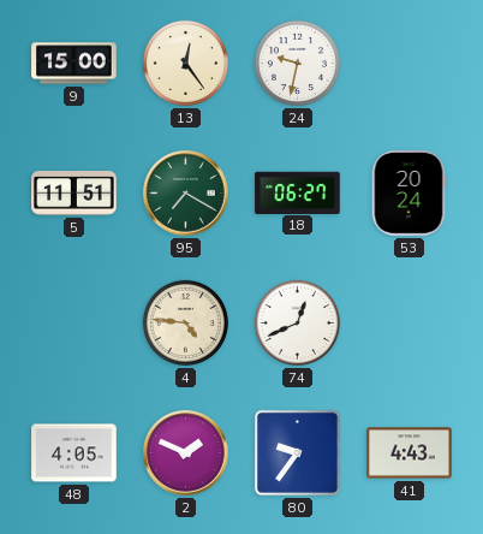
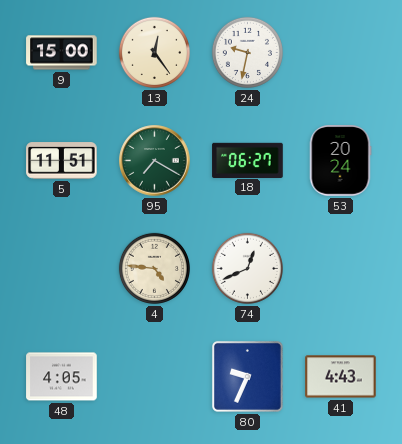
2: 1:49 -> none (186, 453)
80: 9:36 -> 9:34 (247, 376)
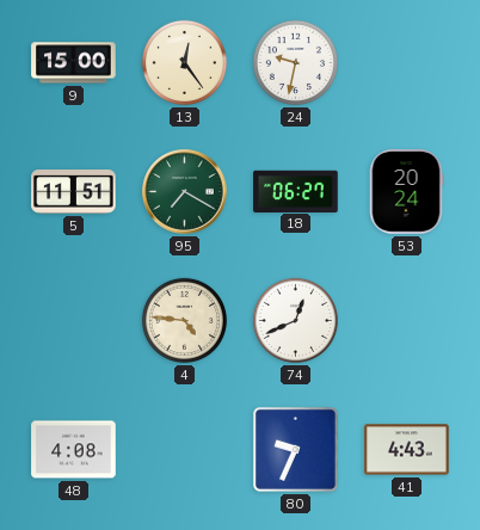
48: 4:05 -> 4:08 (74, 450)
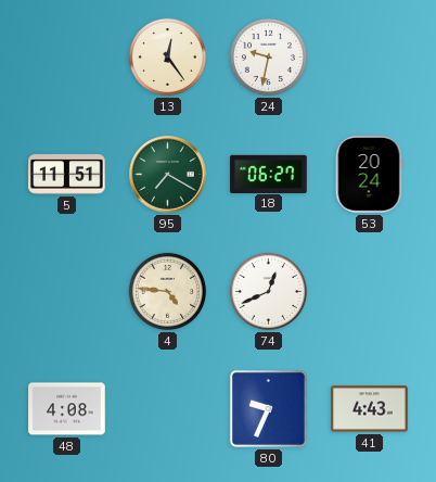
9: 15:00 -> none (74, 63)
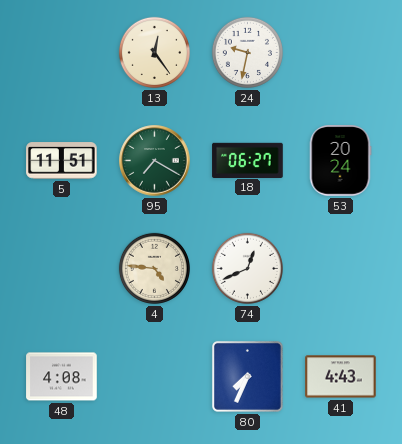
80: 9:34 -> 7:34 (247, 376)
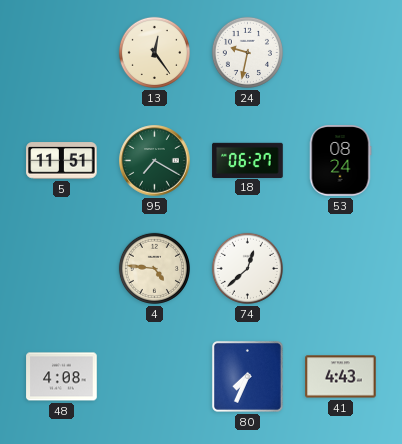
53: 20:24 -> 08:24 (340, 161)
74: 12:41 -> 12:38 (247, 268)
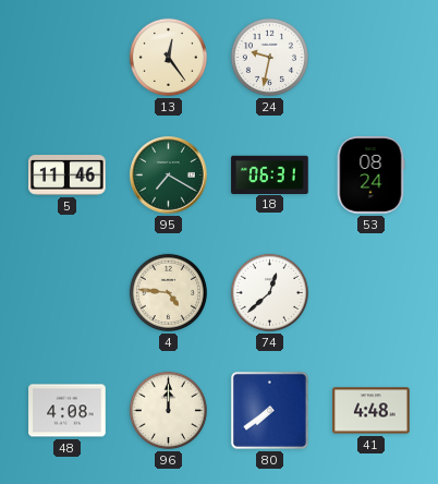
5: 11:51 -> 11:46 (68, 176)
18: 06:27 -> 06:31 (270, 174)
96: none -> 12:00 (168, 410)
80: 7:34 -> 7:39 (269, 410)
41: 4:43 -> 4:48 (372, 411)
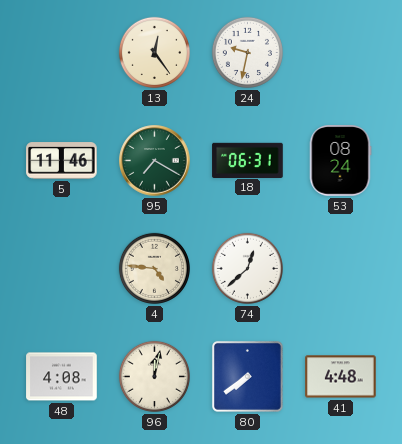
96: 12:00 -> 12:02 (154, 376)
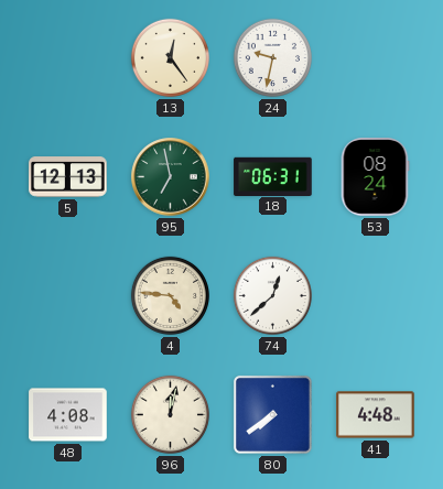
5: 11:46 -> 12:13 (68, 177)
95: 7:20 -> 6:58 (171, 177)
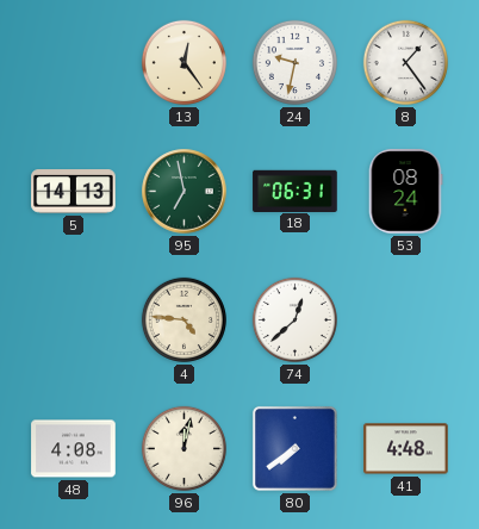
8: none -> 1:24 (405, 62)
5: 12:13 -> 14:13 (74, 192)
